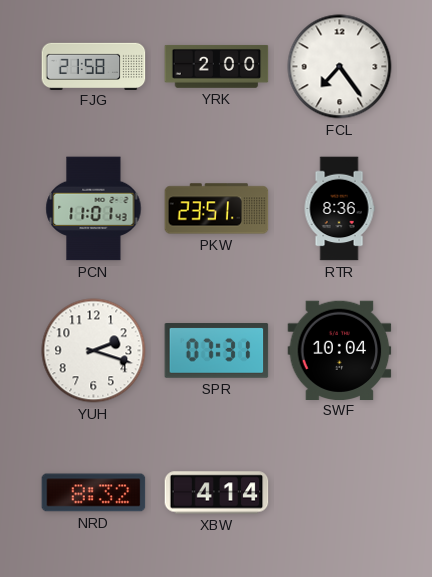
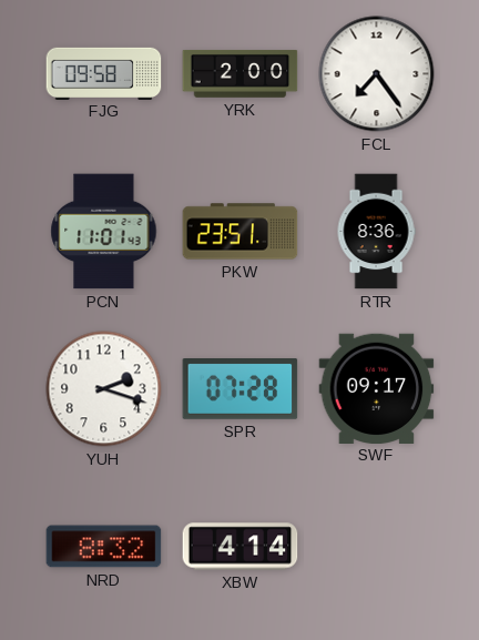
FJG: 21:58 -> 09:58 (104, 73)
SPR: 07:31 -> 07:28 (241, 389)
SWF: 10:04 -> 09:17 (377, 388)
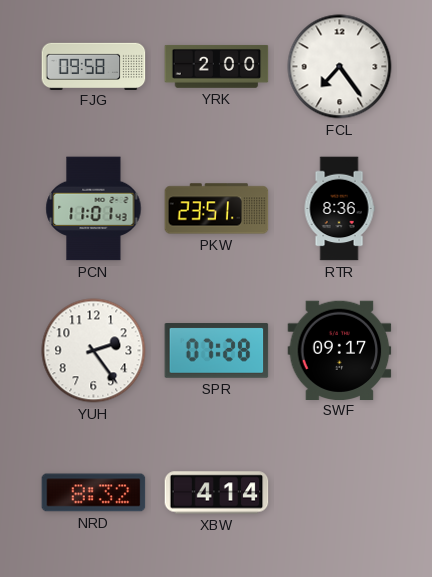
YUH: 2:18 -> 2:24 (94, 351)
